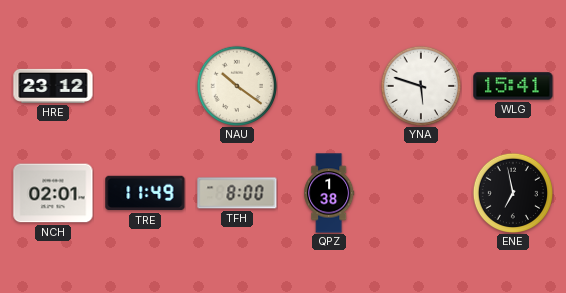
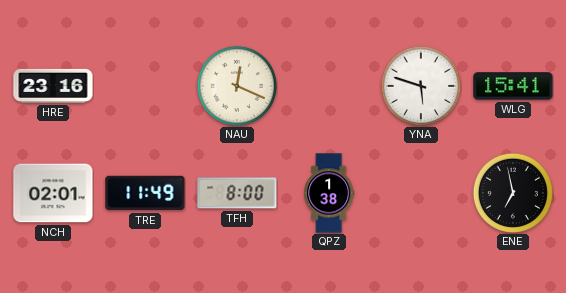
HRE: 23:12 -> 23:16 (53, 86)
NAU: 10:21 -> 12:19 (236, 85)
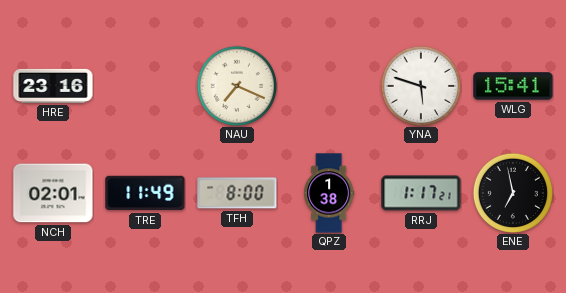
NAU: 12:19 -> 7:19 (236, 85)
RRJ: none -> 1:17 (421, 193)
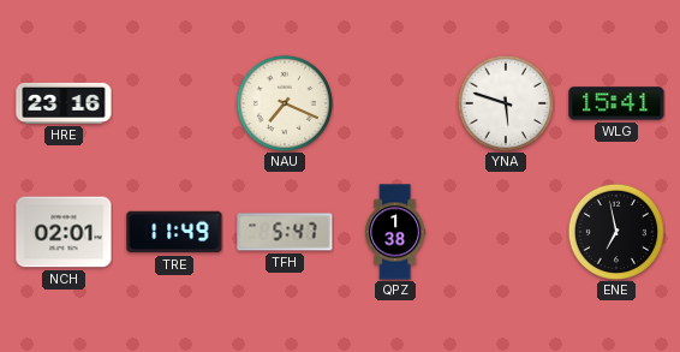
TFH: 8:00 -> 5:47 (285, 232)
RRJ: 1:17 -> none (421, 193)
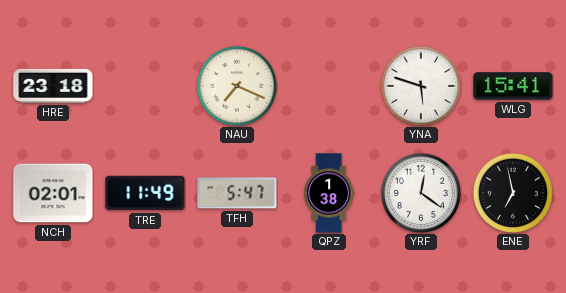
HRE: 23:16 -> 23:18 (53, 86)
YRF: none -> 12:21 (420, 192)
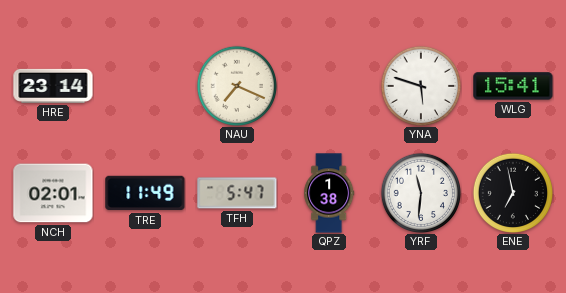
HRE: 23:18 -> 23:14 (53, 86)
YRF: 12:21 -> 11:31 (420, 192)
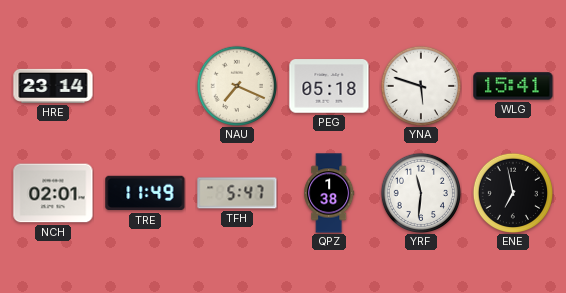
PEG: none -> 05:18 (329, 86)
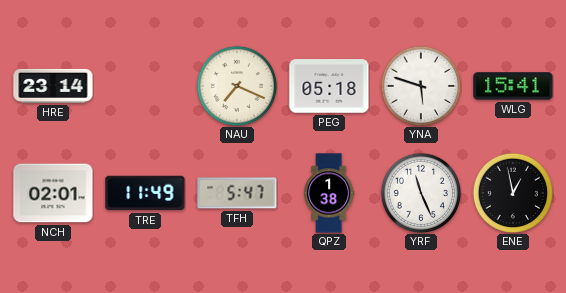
YRF: 11:31 -> 11:26 (420, 192)
ENE: 6:58 -> 12:58 (512, 192)
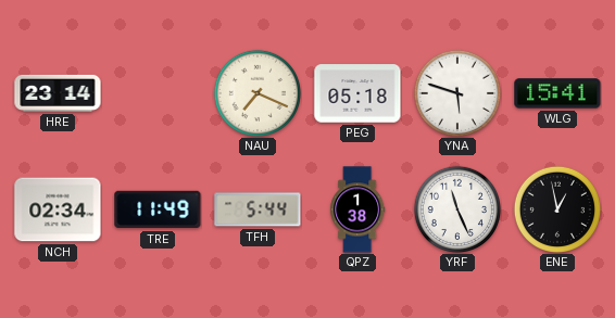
NCH: 02:01 -> 02:34 (58, 209)
TFH: 5:47 -> 5:44 (258, 209)
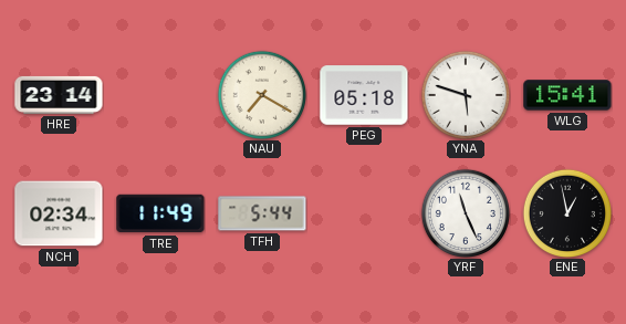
NAU: 7:19 -> 7:20 (261, 94)
QPZ: 1:38 -> none (357, 209)
